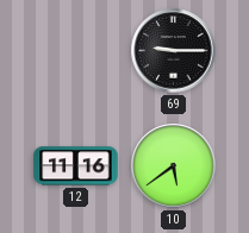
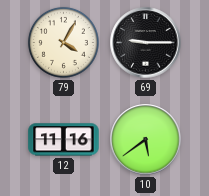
79: none -> 4:05 (63, 42)
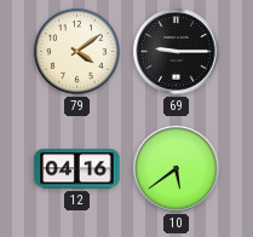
79: 4:05 -> 4:09 (76, 51)
12: 11:16 -> 04:16 (77, 169)
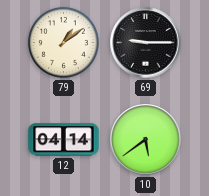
79: 4:09 -> 1:09 (63, 42)
12: 04:16 -> 04:14 (64, 140)
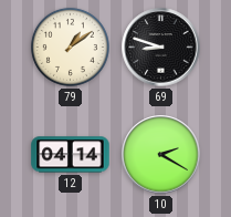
69: 9:15 -> 8:48 (161, 48)
10: 5:39 -> 2:20 (161, 155)
